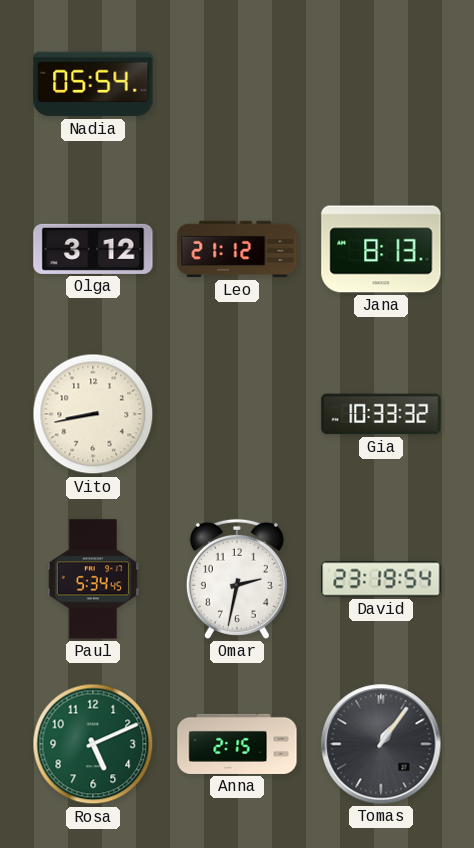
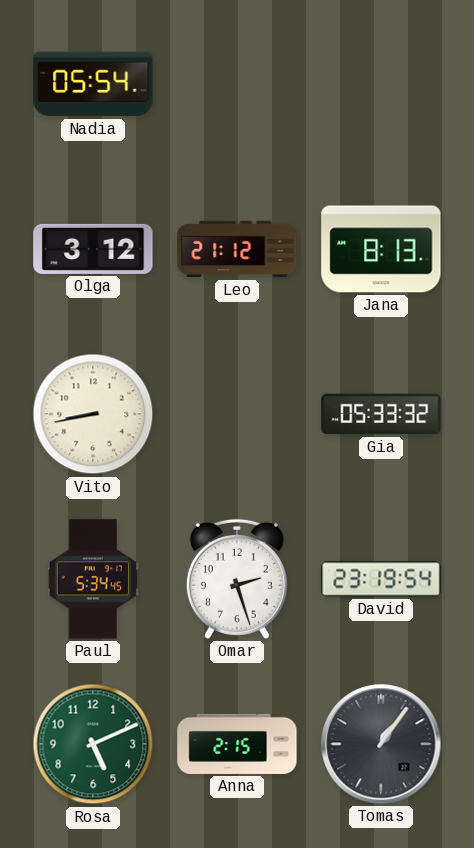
Gia: 10:33 -> 05:33 (381, 414)
Omar: 2:32 -> 2:27 (237, 579)
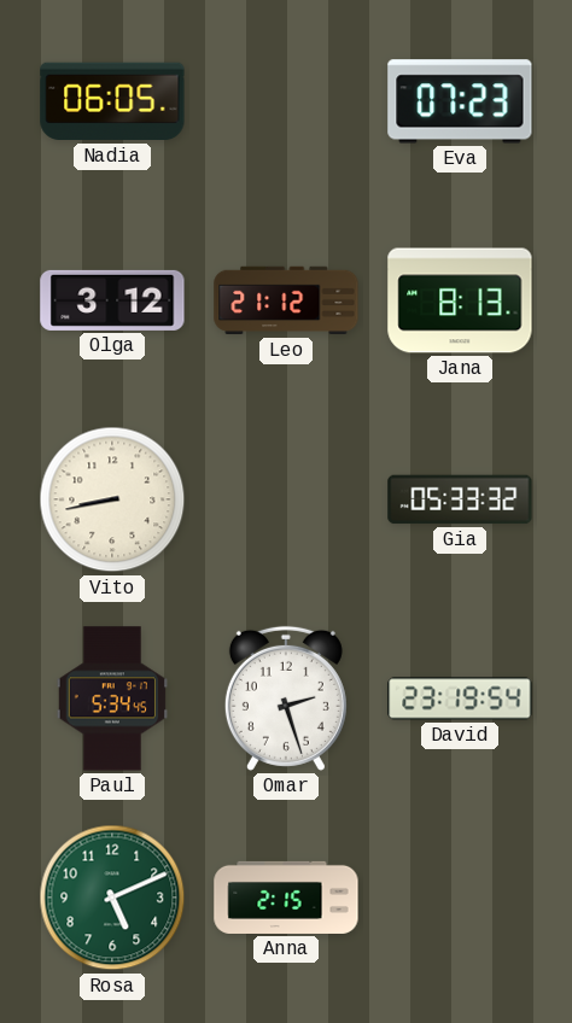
Nadia: 05:54 -> 06:05 (112, 101)
Eva: none -> 07:23 (460, 101)
Tomas: 1:06 -> none (381, 744)
